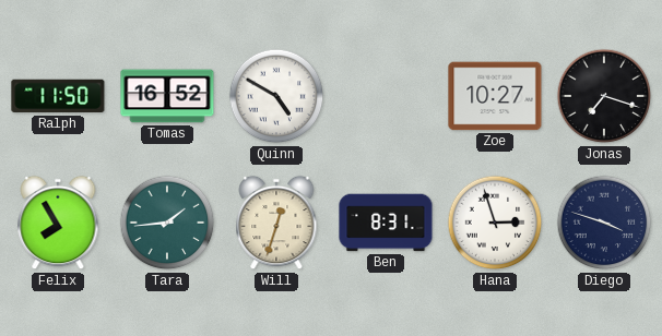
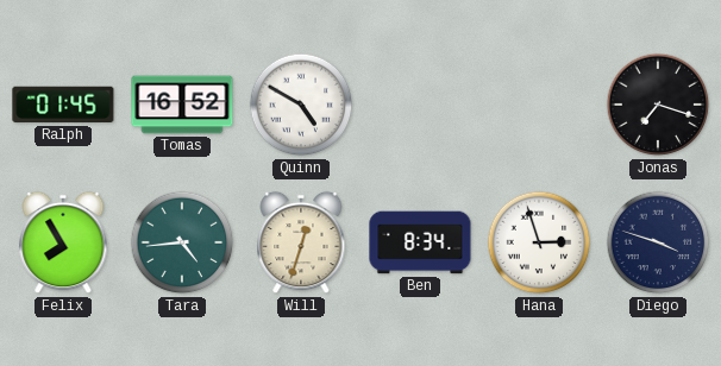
Ralph: 11:50 -> 01:45 (63, 105)
Zoe: 10:27 -> none (495, 96)
Tara: 1:44 -> 4:44 (182, 242)
Ben: 8:31 -> 8:34 (420, 242)
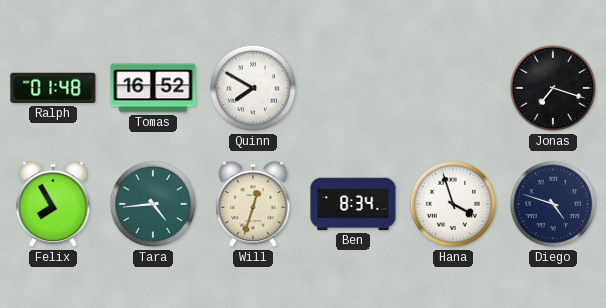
Ralph: 01:45 -> 01:48 (53, 88)
Quinn: 4:50 -> 7:50 (253, 88)
Hana: 2:57 -> 3:57 (453, 204)
Diego: 3:48 -> 4:48 (553, 204)
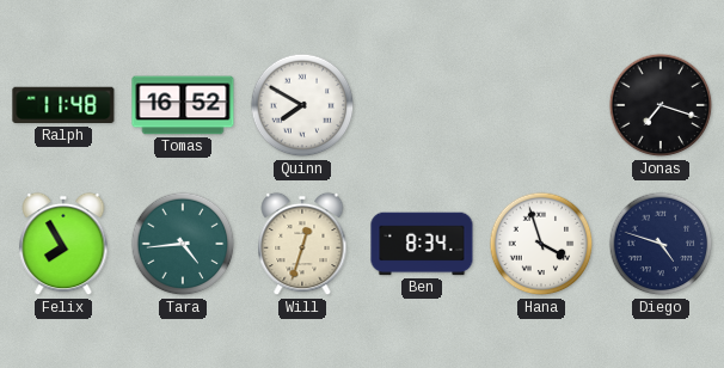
Ralph: 01:48 -> 11:48 (63, 105)
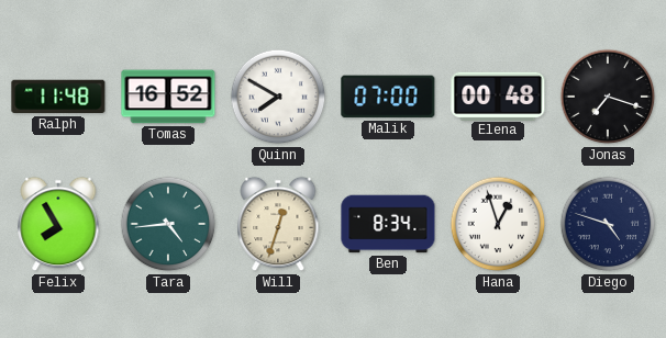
Malik: none -> 07:00 (388, 97)
Elena: none -> 00:48 (498, 95)
Hana: 3:57 -> 12:57 (498, 224)
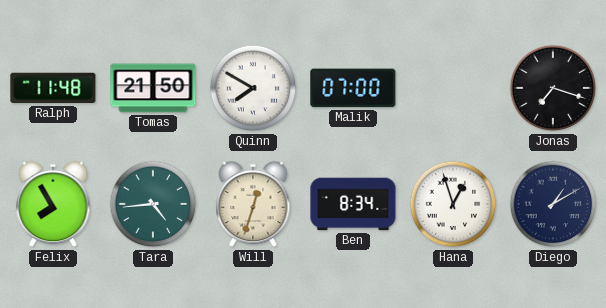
Tomas: 16:52 -> 21:50 (153, 88)
Elena: 00:48 -> none (498, 95)
Diego: 4:48 -> 1:10 (553, 204)
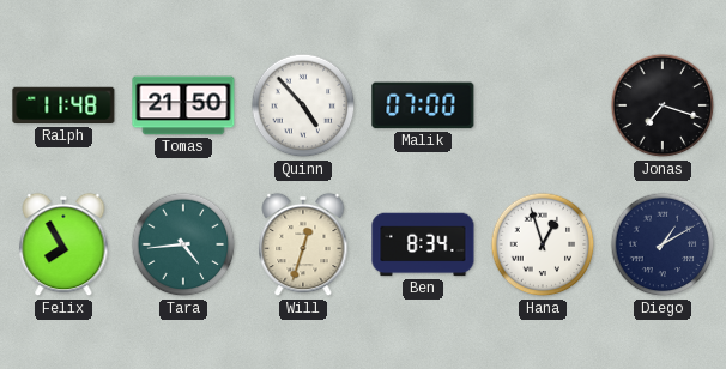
Quinn: 7:50 -> 4:53 (303, 105)
